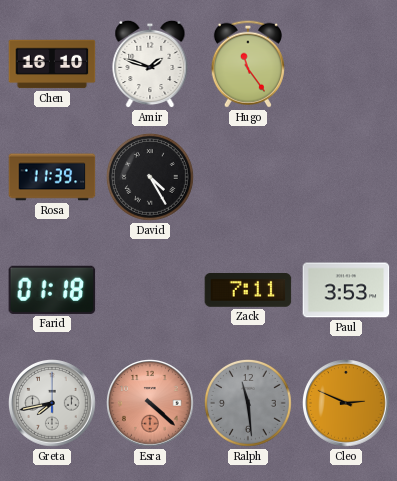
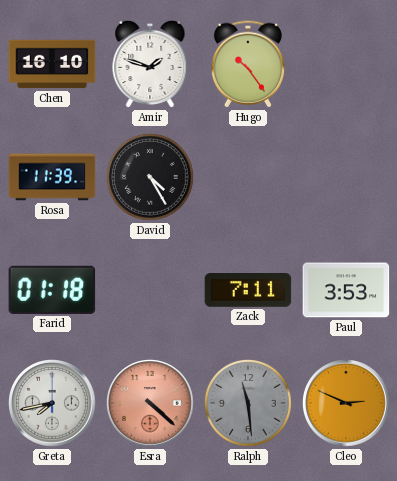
Hugo: 11:24 -> 10:24 (248, 64)
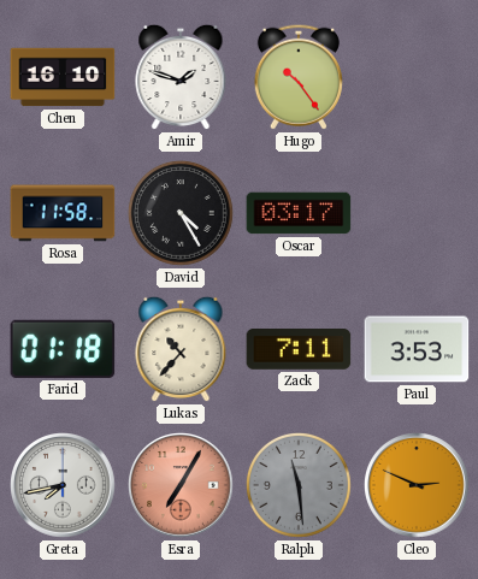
Rosa: 11:39 -> 11:58 (63, 213)
Oscar: none -> 03:17 (299, 213)
Lukas: none -> 10:37 (181, 349)
Esra: 4:22 -> 7:05 (182, 486)
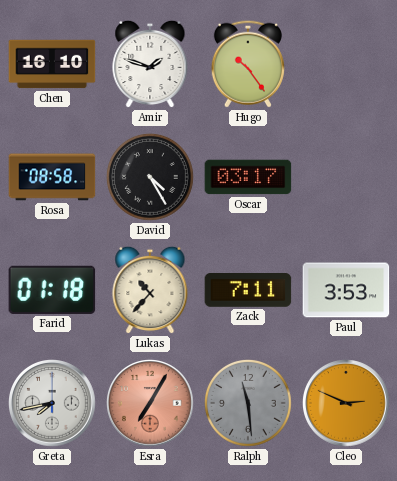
Rosa: 11:58 -> 08:58 (52, 177)
